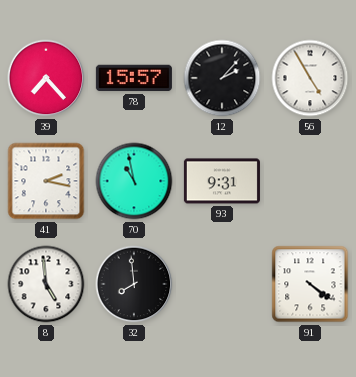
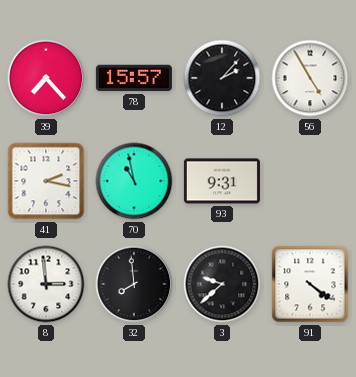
8: 4:59 -> 2:59 (46, 284)
3: none -> 9:38 (222, 284)
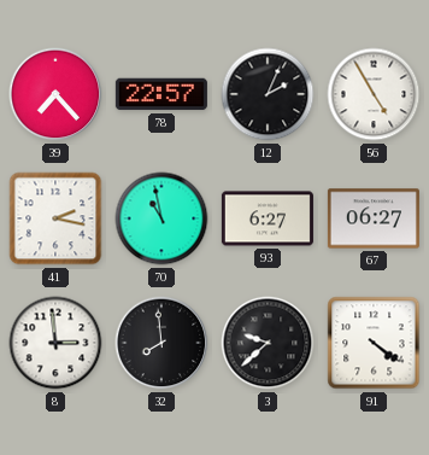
78: 15:57 -> 22:57 (161, 94)
12: 2:07 -> 2:04 (268, 94)
93: 9:31 -> 6:27 (268, 218)
67: none -> 06:27 (374, 218)
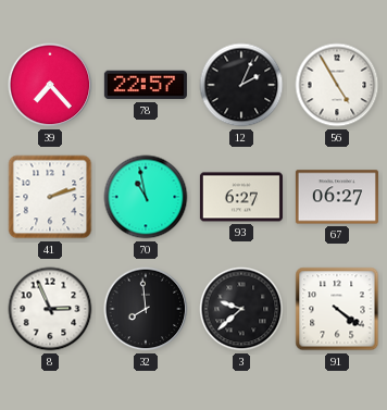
41: 2:17 -> 2:12 (50, 197)
8: 2:59 -> 2:56 (50, 309)
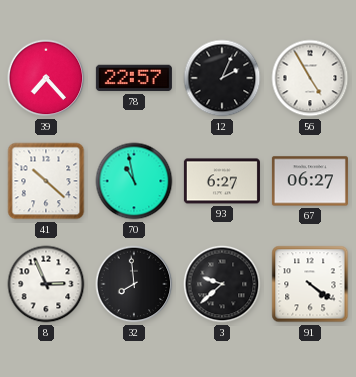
41: 2:12 -> 10:22 (46, 181)
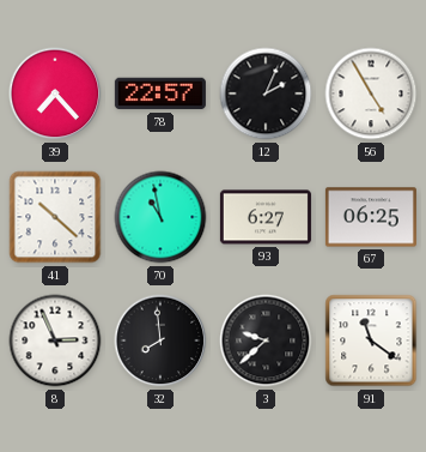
67: 06:27 -> 06:25 (371, 217)
91: 4:21 -> 11:21 (371, 340)
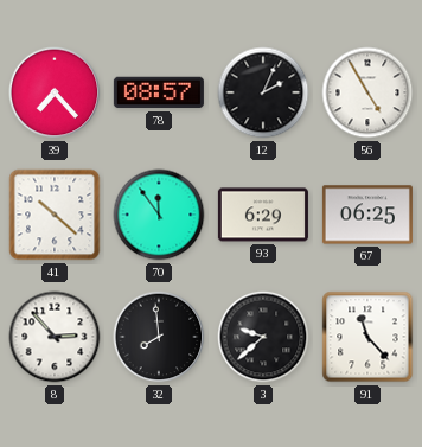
78: 22:57 -> 08:57 (159, 92)
70: 10:58 -> 11:54 (159, 215)
93: 6:27 -> 6:29 (263, 215)
8: 2:56 -> 2:53 (55, 337)
91: 11:21 -> 11:23 (367, 337)
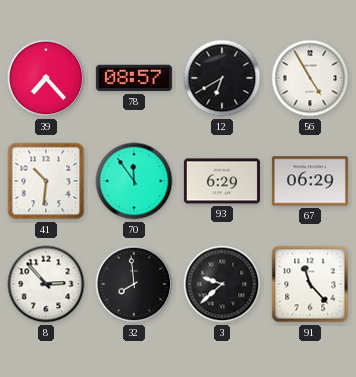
12: 2:04 -> 6:40 (222, 78)
41: 10:22 -> 10:31 (46, 181)
67: 06:25 -> 06:29 (310, 181)
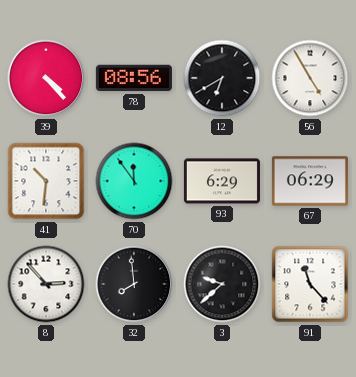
39: 7:23 -> 4:23 (46, 78)
78: 08:57 -> 08:56 (134, 78)
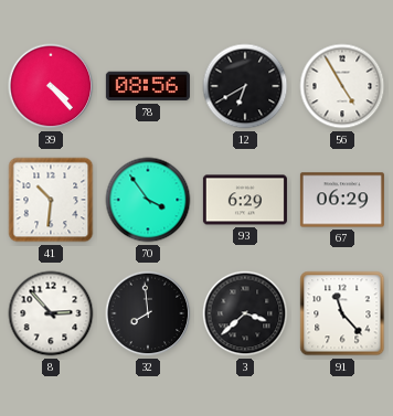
70: 11:54 -> 3:54 (148, 200)
3: 9:38 -> 3:38 (245, 313)
